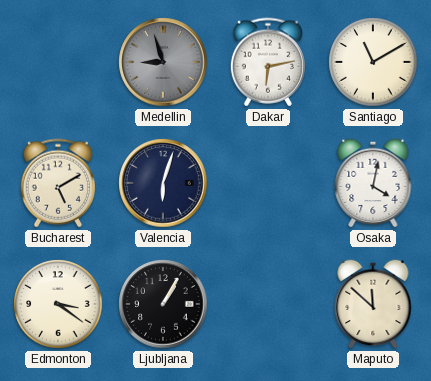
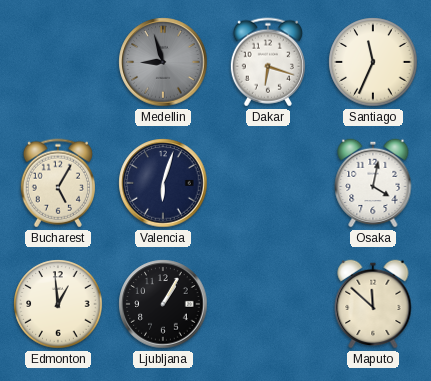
Dakar: 6:13 -> 6:18 (268, 62)
Santiago: 11:10 -> 11:34 (373, 62)
Bucharest: 5:10 -> 5:05 (58, 183)
Edmonton: 3:21 -> 12:59 (58, 304)
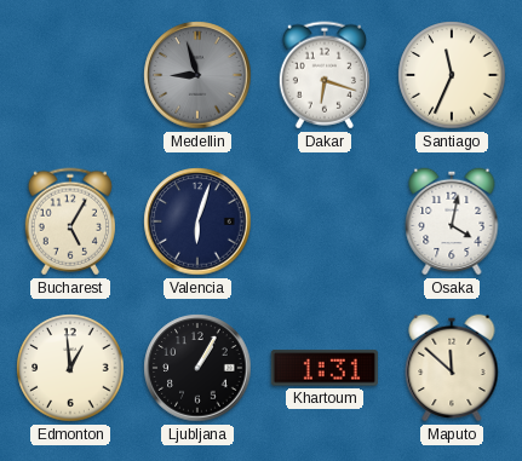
Khartoum: none -> 1:31 (325, 368)
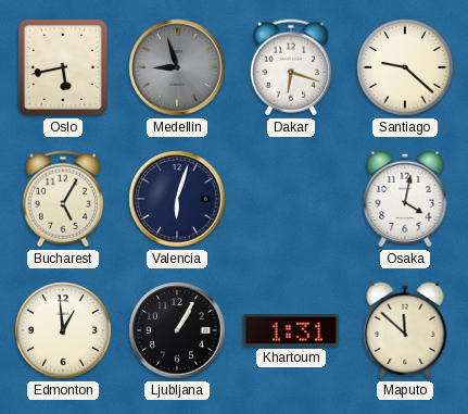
Oslo: none -> 5:43 (63, 67)
Santiago: 11:34 -> 9:22 (405, 67)
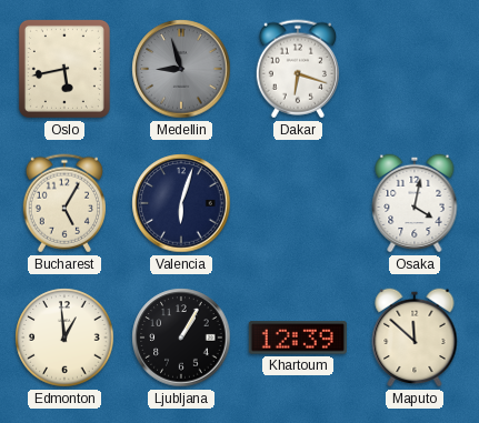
Santiago: 9:22 -> none (405, 67)
Khartoum: 1:31 -> 12:39 (298, 338)
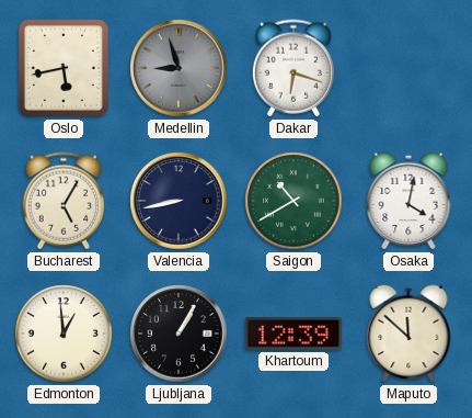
Valencia: 6:03 -> 8:43 (179, 201)
Saigon: none -> 10:40 (293, 201)
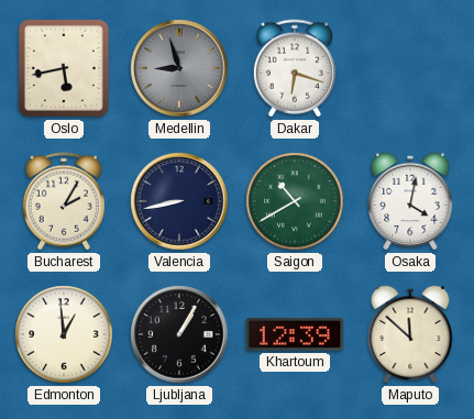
Bucharest: 5:05 -> 2:05 (64, 201)
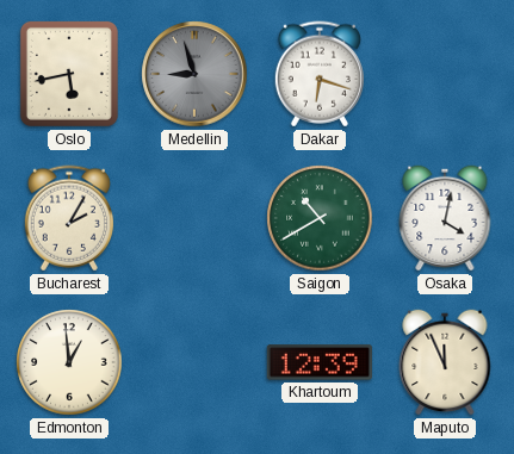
Valencia: 8:43 -> none (179, 201)
Ljubljana: 1:05 -> none (179, 334)
Maputo: 11:52 -> 11:56 (445, 362)
